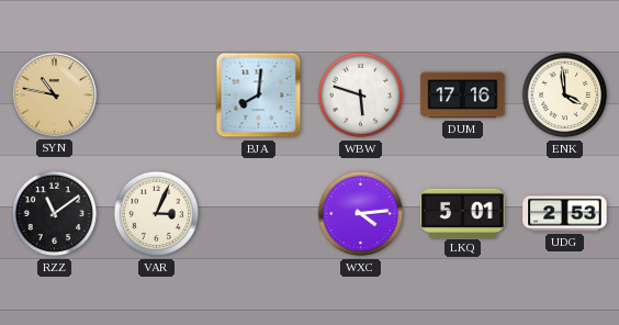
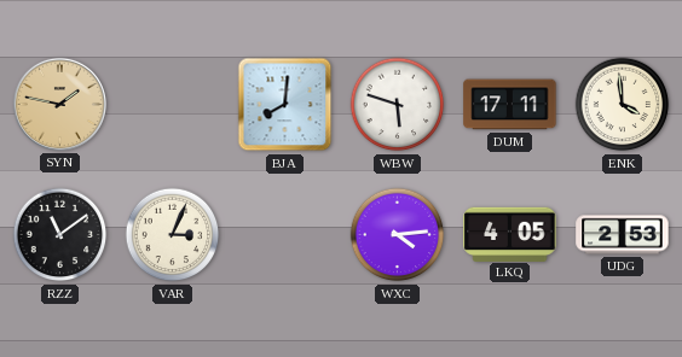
SYN: 10:47 -> 1:47 (59, 104)
DUM: 17:16 -> 17:11 (510, 105)
LKQ: 5:01 -> 4:05 (510, 234)
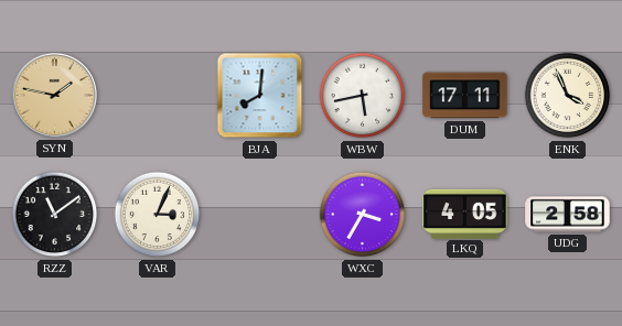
WBW: 5:48 -> 5:43 (363, 96)
ENK: 3:59 -> 3:56 (568, 96)
WXC: 4:14 -> 3:35 (363, 215)
UDG: 2:53 -> 2:58 (568, 215)
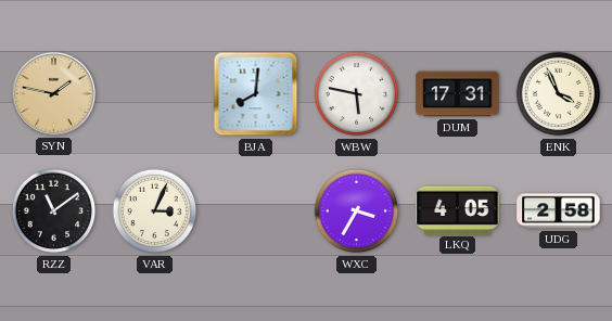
WBW: 5:43 -> 5:47 (357, 94)
DUM: 17:11 -> 17:31 (458, 94)
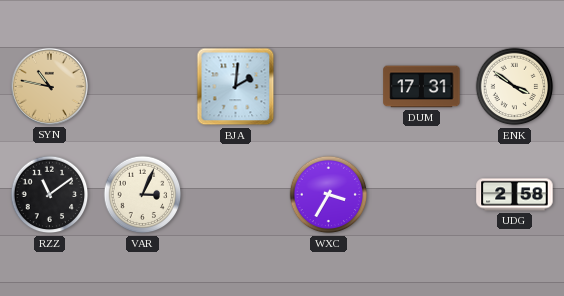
SYN: 1:47 -> 10:47 (49, 86)
BJA: 8:01 -> 2:01 (236, 87)
WBW: 5:47 -> none (357, 94)
ENK: 3:56 -> 3:51 (515, 87)
LKQ: 4:05 -> none (458, 210)
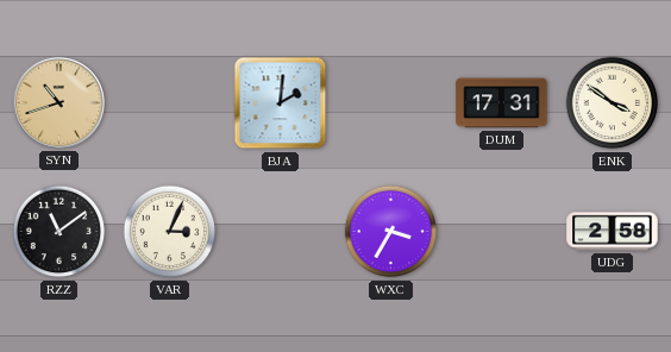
SYN: 10:47 -> 10:42 (58, 102)
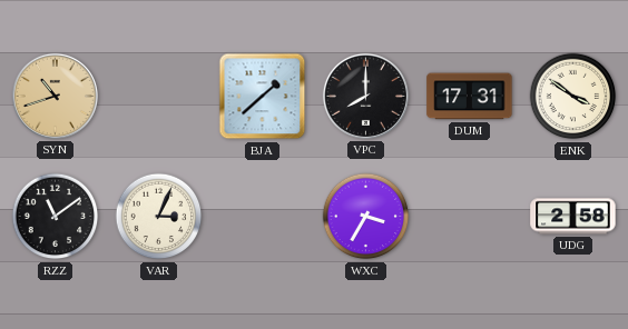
BJA: 2:01 -> 1:38 (263, 97)
VPC: none -> 8:00 (365, 96)
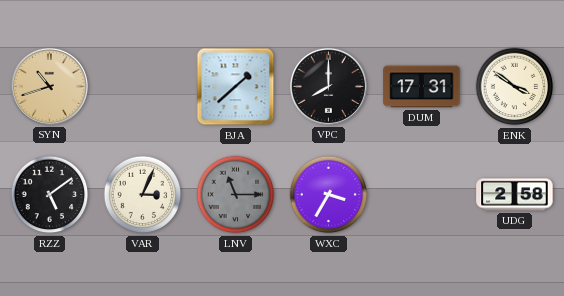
RZZ: 11:09 -> 5:09 (50, 195)
LNV: none -> 11:15 (236, 195)
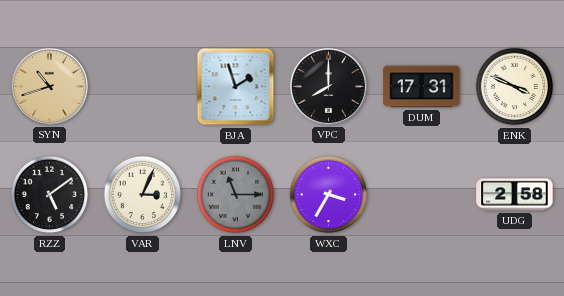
BJA: 1:38 -> 1:57 (236, 87)
ENK: 3:51 -> 3:49 (515, 87)
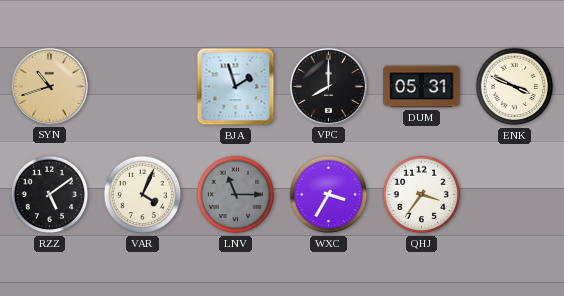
DUM: 17:31 -> 05:31 (422, 87)
VAR: 3:04 -> 4:04 (143, 195)
QHJ: none -> 3:36 (422, 195)
UDG: 2:58 -> none (515, 195)
